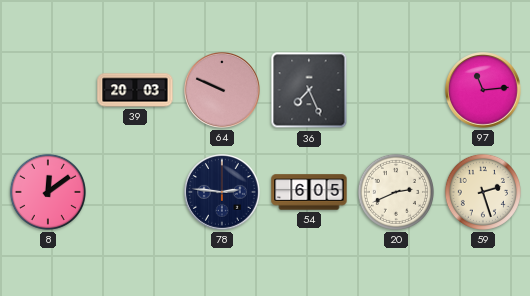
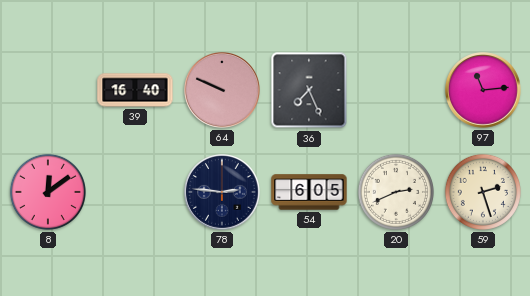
39: 20:03 -> 16:40 (135, 90)
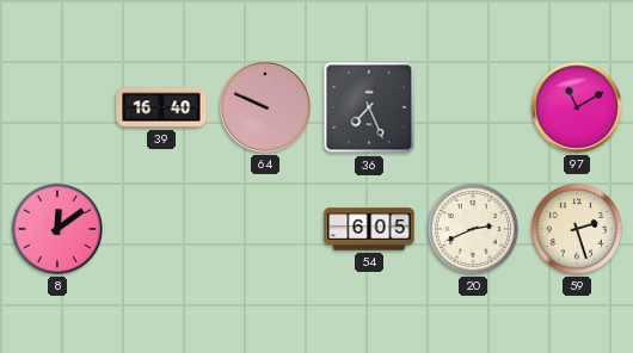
97: 11:14 -> 11:10 (578, 109)
78: 2:46 -> none (223, 193)
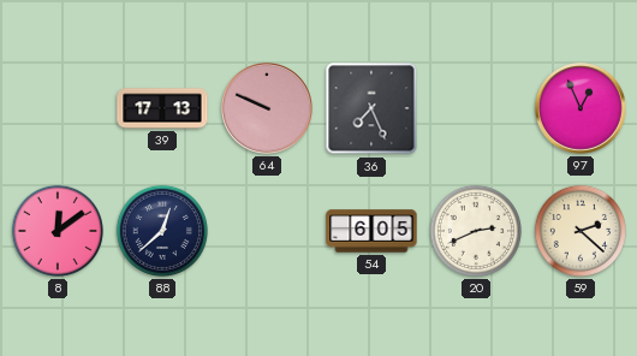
39: 16:40 -> 17:13 (162, 108)
97: 11:10 -> 12:56 (582, 109)
88: none -> 12:38 (162, 231)
59: 2:27 -> 2:22 (581, 231)
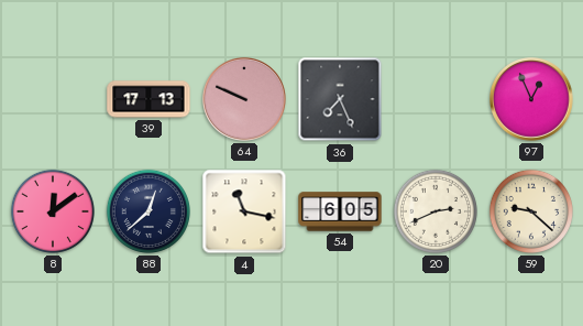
4: none -> 11:17 (244, 211)
59: 2:22 -> 9:22 (531, 211)
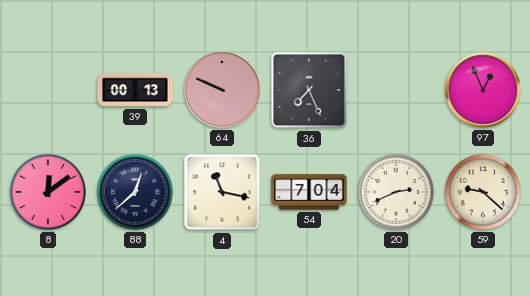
39: 17:13 -> 00:13 (135, 90)
54: 6:05 -> 7:04 (309, 192)
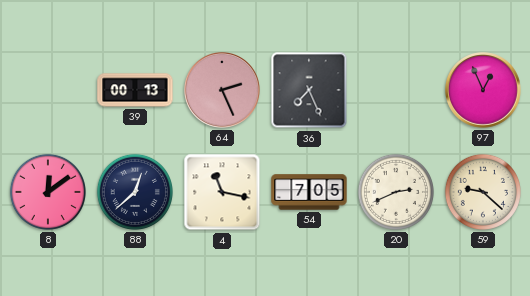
64: 9:49 -> 2:26 (223, 91)
54: 7:04 -> 7:05 (309, 192)
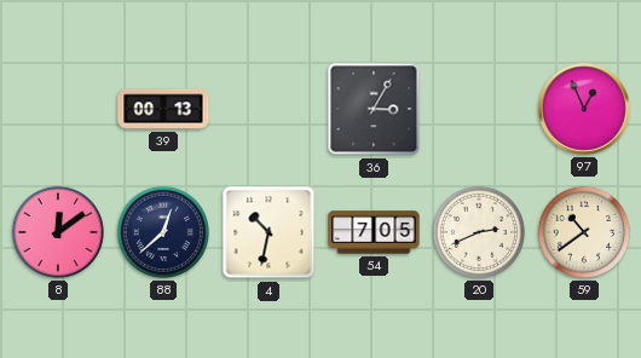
64: 2:26 -> none (223, 91)
36: 7:26 -> 3:05 (374, 109)
4: 11:17 -> 10:32 (268, 232)
59: 9:22 -> 10:39 (584, 232)
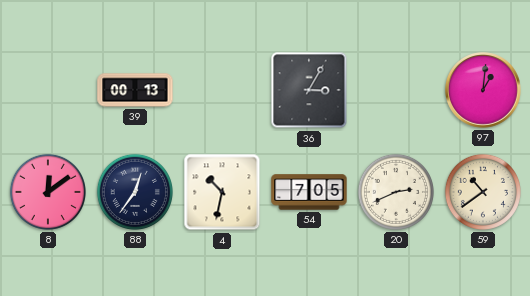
97: 12:56 -> 1:01 (484, 91)
88: 12:38 -> 12:36 (135, 192)
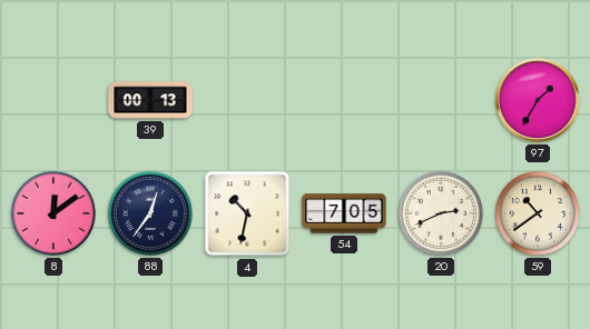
36: 3:05 -> none (309, 90)
97: 1:01 -> 1:35 (539, 101)
